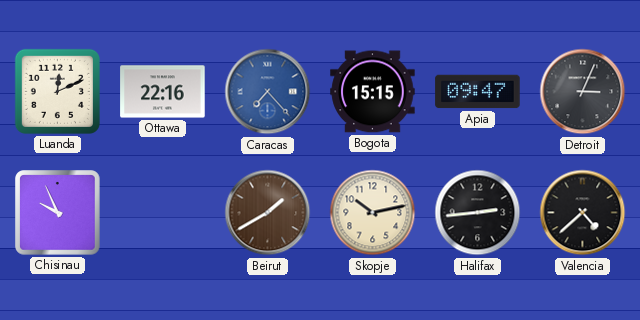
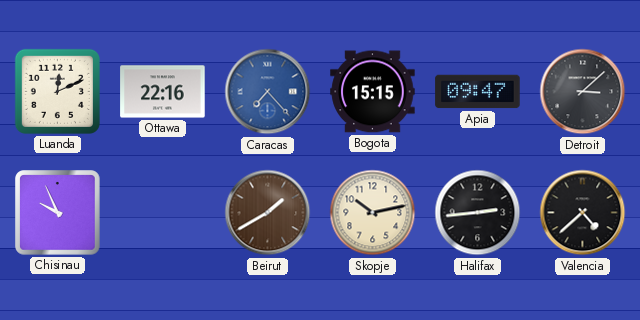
Detroit: 3:04 -> 3:08 (583, 92)
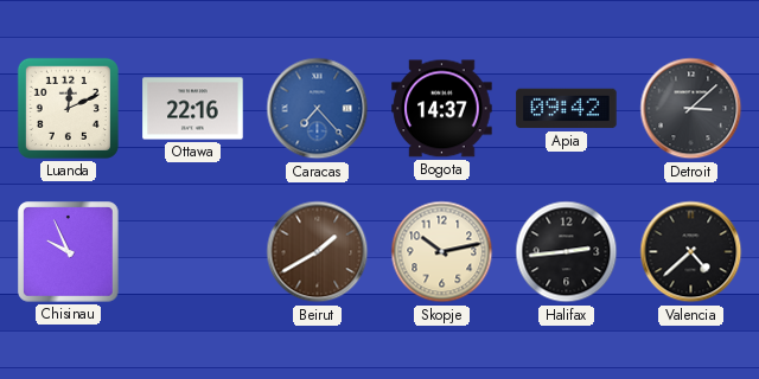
Bogota: 15:15 -> 14:37 (442, 109)
Apia: 09:47 -> 09:42 (567, 109)
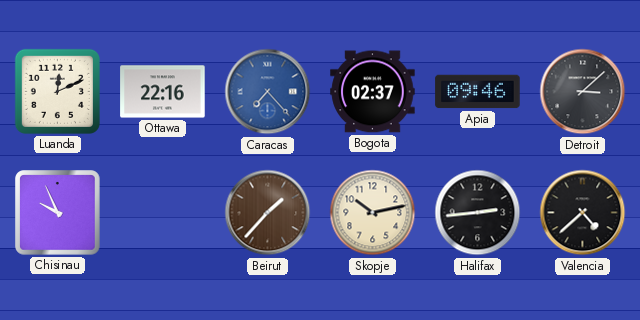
Bogota: 14:37 -> 02:37 (373, 92)
Apia: 09:42 -> 09:46 (478, 92)
Beirut: 1:40 -> 1:37 (268, 213)
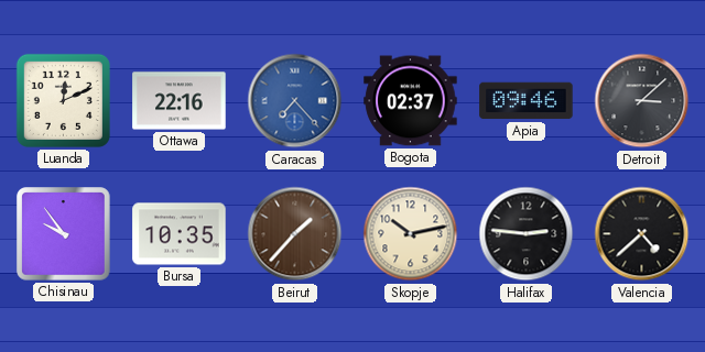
Chisinau: 9:56 -> 9:54 (64, 234)
Bursa: none -> 10:35 (180, 234)
Halifax: 2:44 -> 2:46 (527, 234)
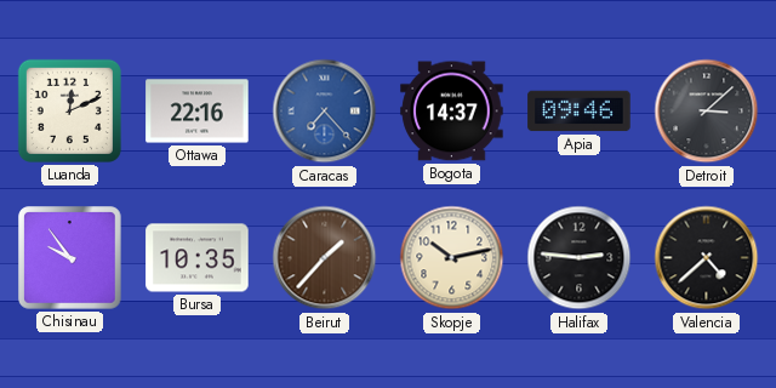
Bogota: 02:37 -> 14:37 (452, 112)
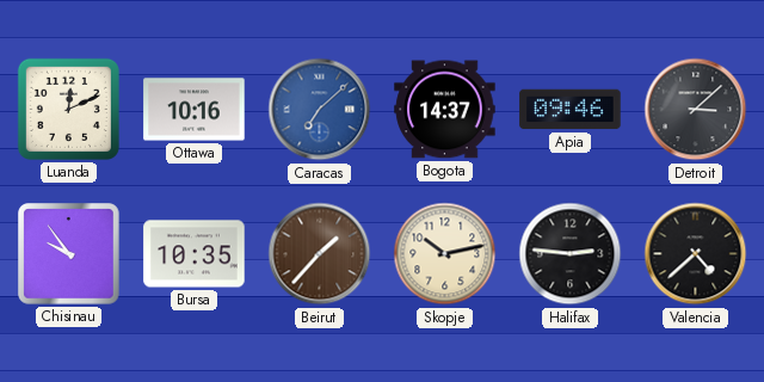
Ottawa: 22:16 -> 10:16 (195, 110)
Caracas: 7:23 -> 7:08 (320, 110)
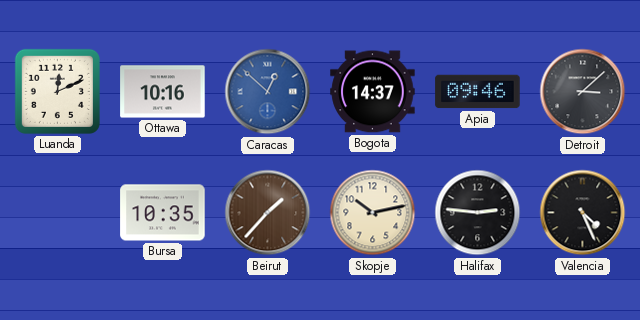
Caracas: 7:08 -> 12:52 (268, 92)
Chisinau: 9:54 -> none (69, 254)
Valencia: 4:38 -> 4:26 (583, 213)
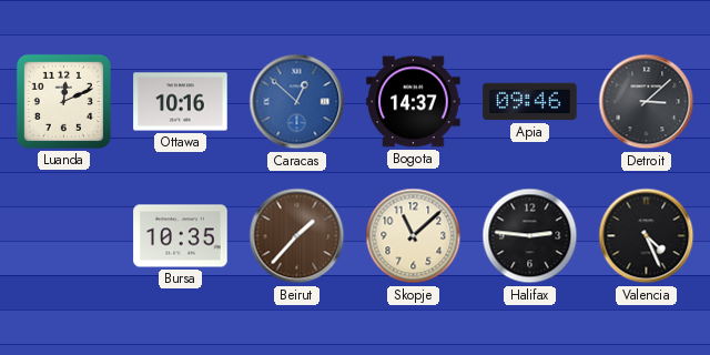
Skopje: 10:13 -> 11:08 (414, 236)
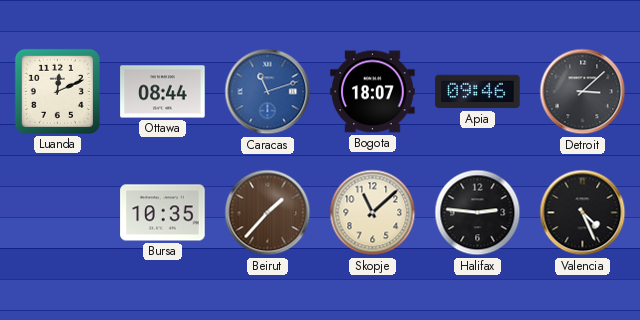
Ottawa: 10:16 -> 08:44 (163, 92)
Caracas: 12:52 -> 11:12 (268, 92)
Bogota: 14:37 -> 18:07 (373, 92)
